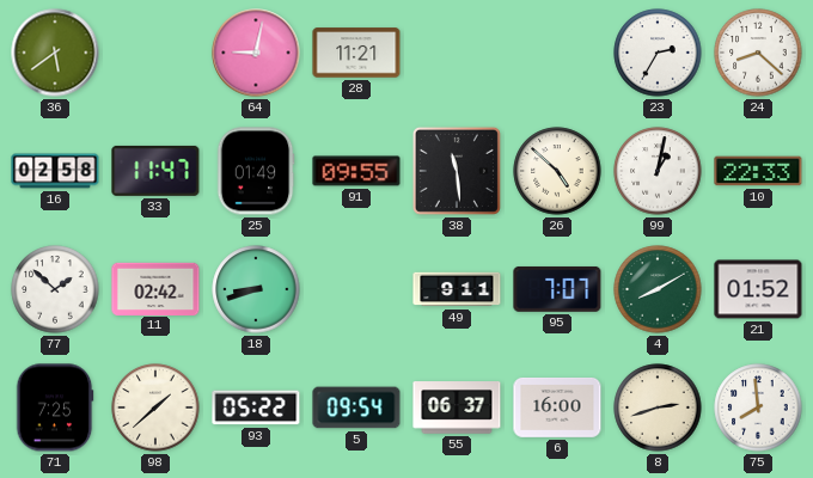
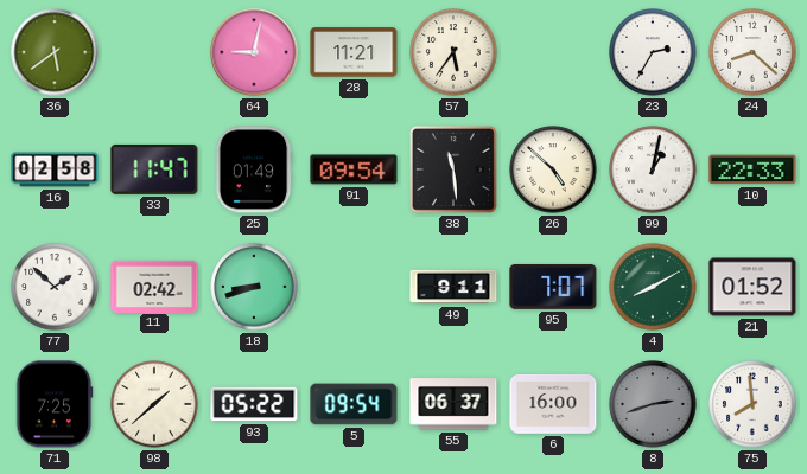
57: none -> 5:36 (453, 52)
91: 09:55 -> 09:54 (354, 169)
8 dial: cream -> grey (653, 404)
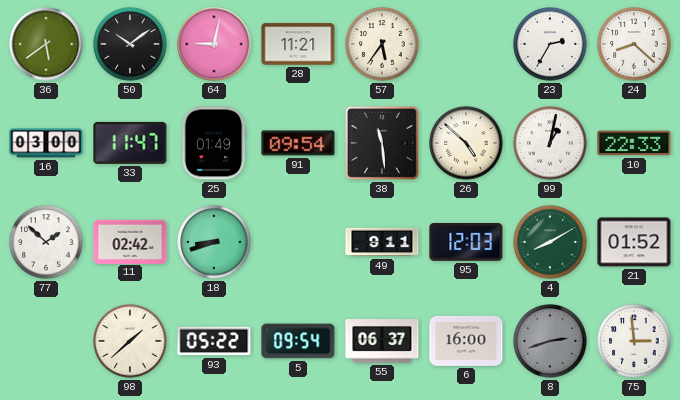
50: none -> 10:09 (130, 44)
16: 02:58 -> 03:00 (46, 143)
95: 7:07 -> 12:03 (466, 242)
71: 7:25 -> none (55, 404)
75: 7:59 -> 2:59 (634, 341)
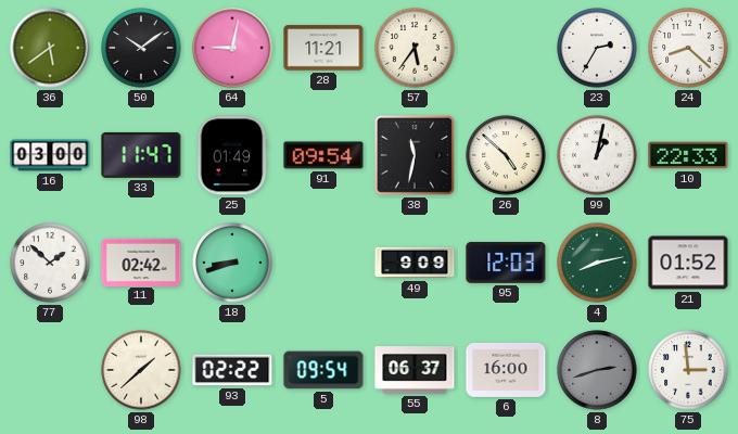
38: 11:29 -> 11:32 (415, 155)
49: 9:11 -> 9:09 (415, 263)
4: 8:10 -> 8:13 (597, 263)
93: 05:22 -> 02:22 (232, 370)
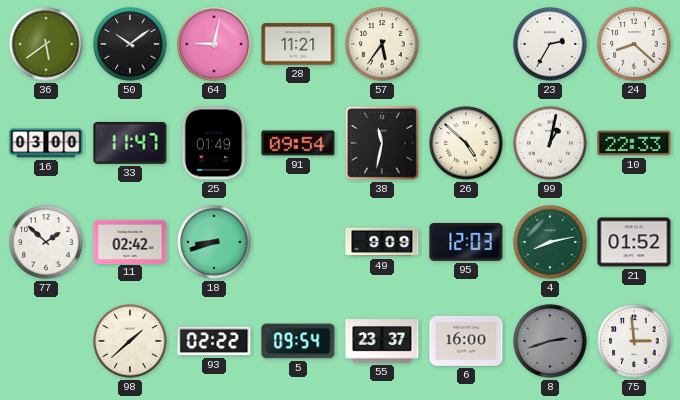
55: 06:37 -> 23:37 (382, 341)
